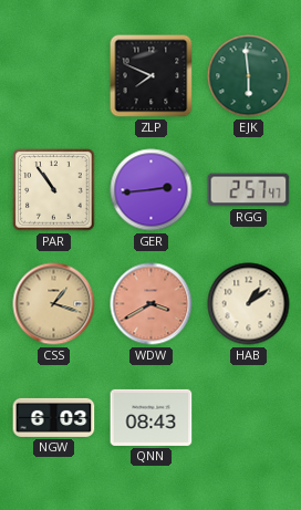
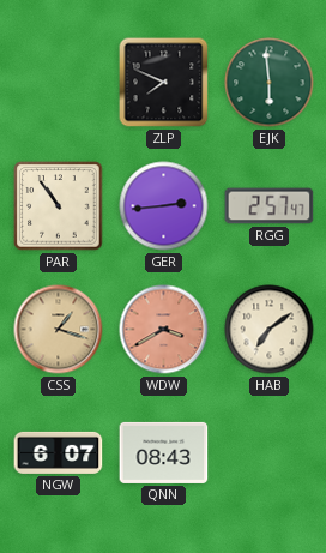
HAB: 1:09 -> 7:09 (270, 330)
NGW: 6:03 -> 6:07 (59, 452)
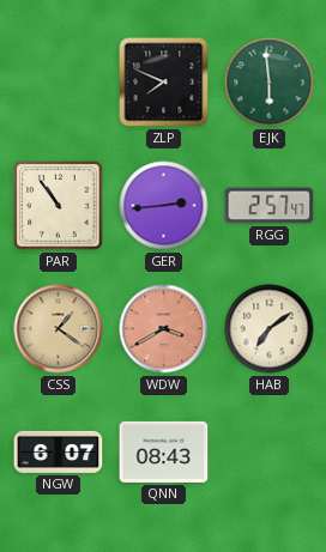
CSS: 1:18 -> 1:21 (59, 329)
